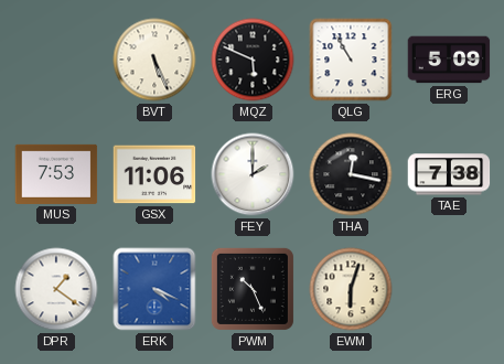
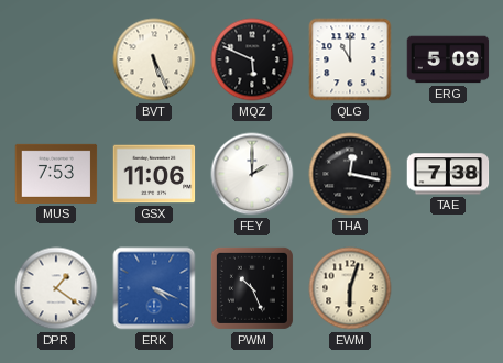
QLG: 10:55 -> 11:00 (350, 59)
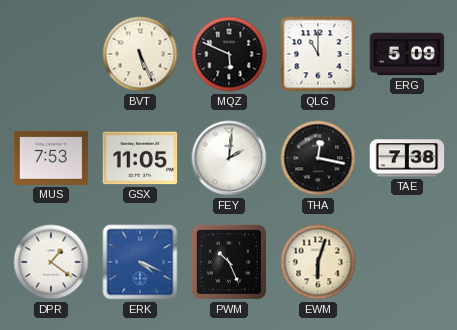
GSX: 11:06 -> 11:05 (140, 158)
FEY: 2:00 -> 2:01 (229, 158)
